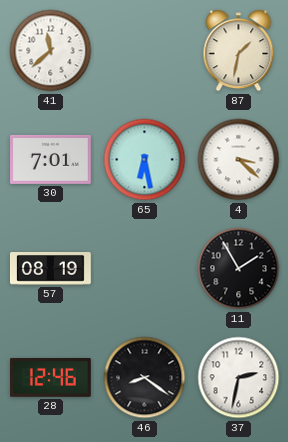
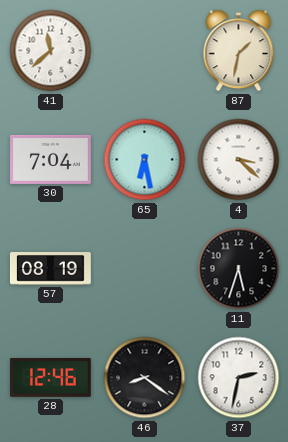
30: 7:01 -> 7:04 (51, 159)
11: 1:55 -> 5:33 (239, 269)
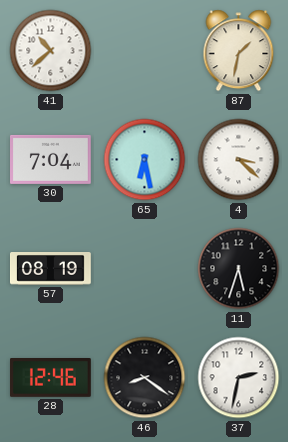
41: 11:38 -> 10:38 (51, 51)
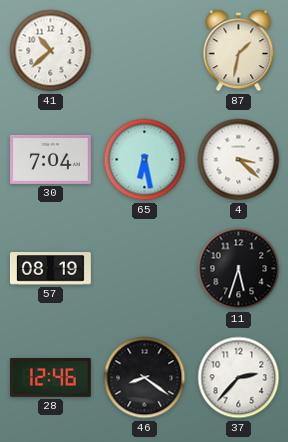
37: 2:32 -> 2:37 (239, 378)
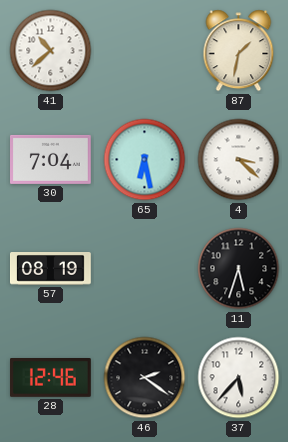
46: 8:21 -> 2:21 (145, 378)
37: 2:37 -> 5:37 (239, 378)
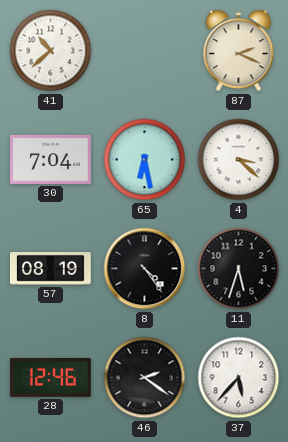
87: 1:32 -> 2:19 (239, 51)
8: none -> 4:24 (145, 269)
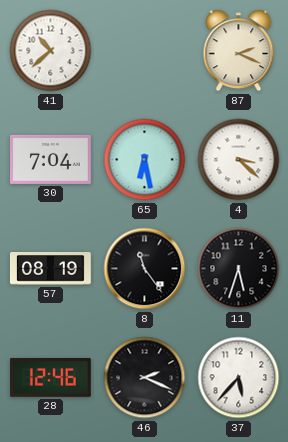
8: 4:24 -> 11:24 (145, 269)
46: 2:21 -> 2:19 (145, 378)
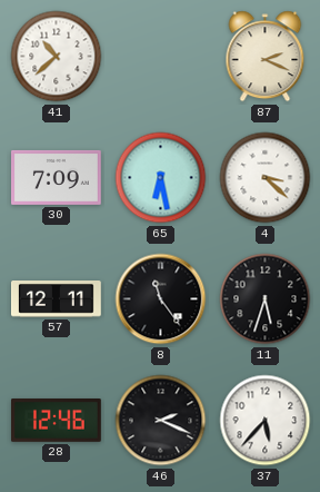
30: 7:04 -> 7:09 (57, 177)
57: 08:19 -> 12:11 (57, 299)
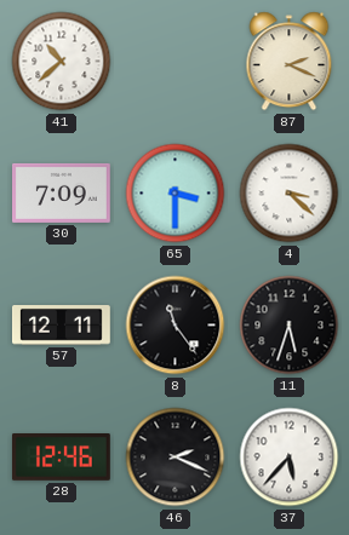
65: 6:28 -> 3:30 (176, 194)
